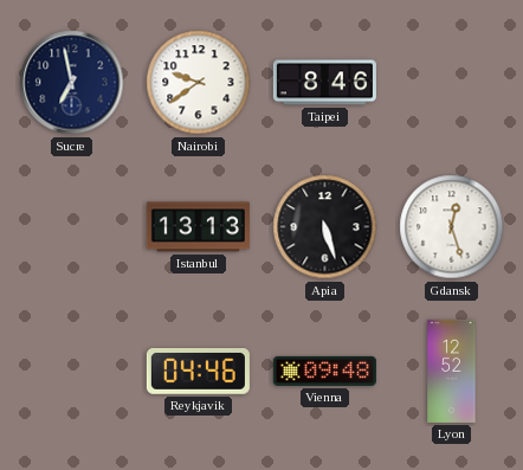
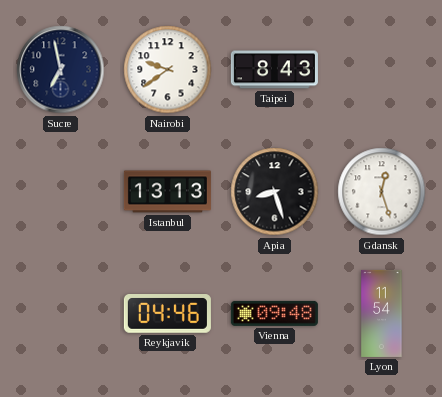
Taipei: 8:46 -> 8:43 (274, 70)
Apia: 5:27 -> 8:27 (275, 192)
Lyon: 12:52 -> 11:54 (382, 313)
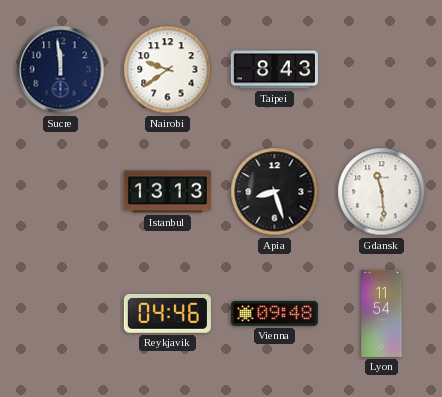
Sucre: 6:58 -> 11:59 (61, 70)
Gdansk: 12:27 -> 11:29 (382, 192)
